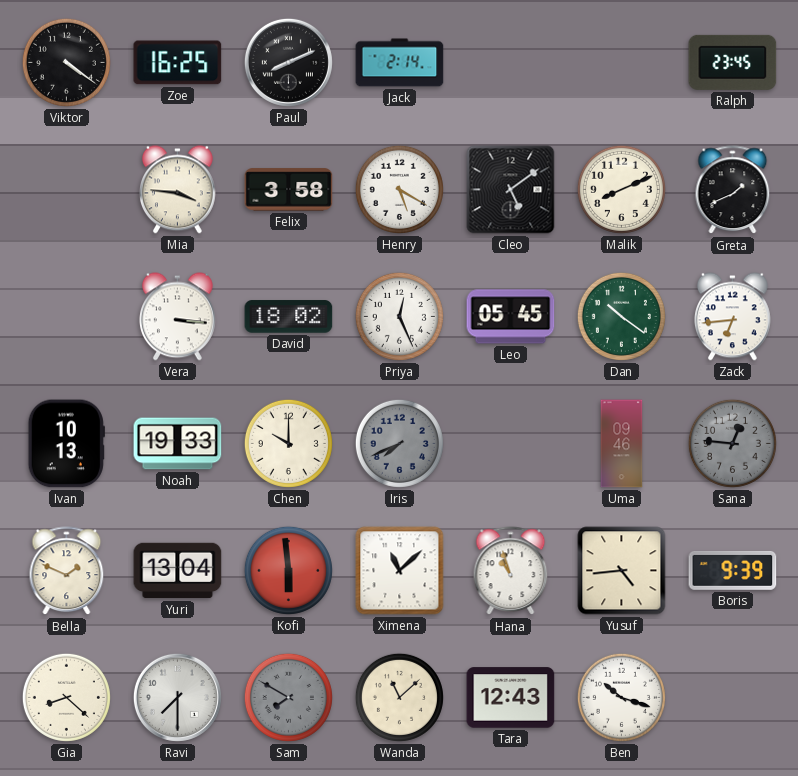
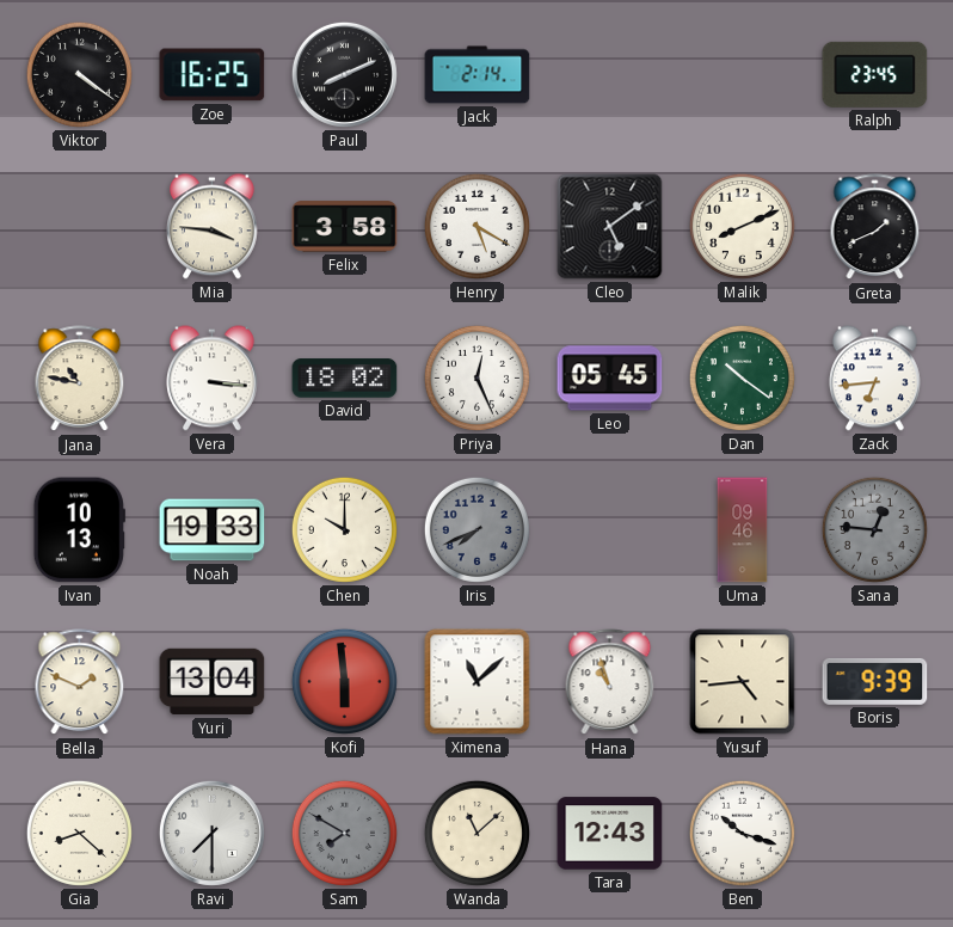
Jana: none -> 10:47 (80, 379)
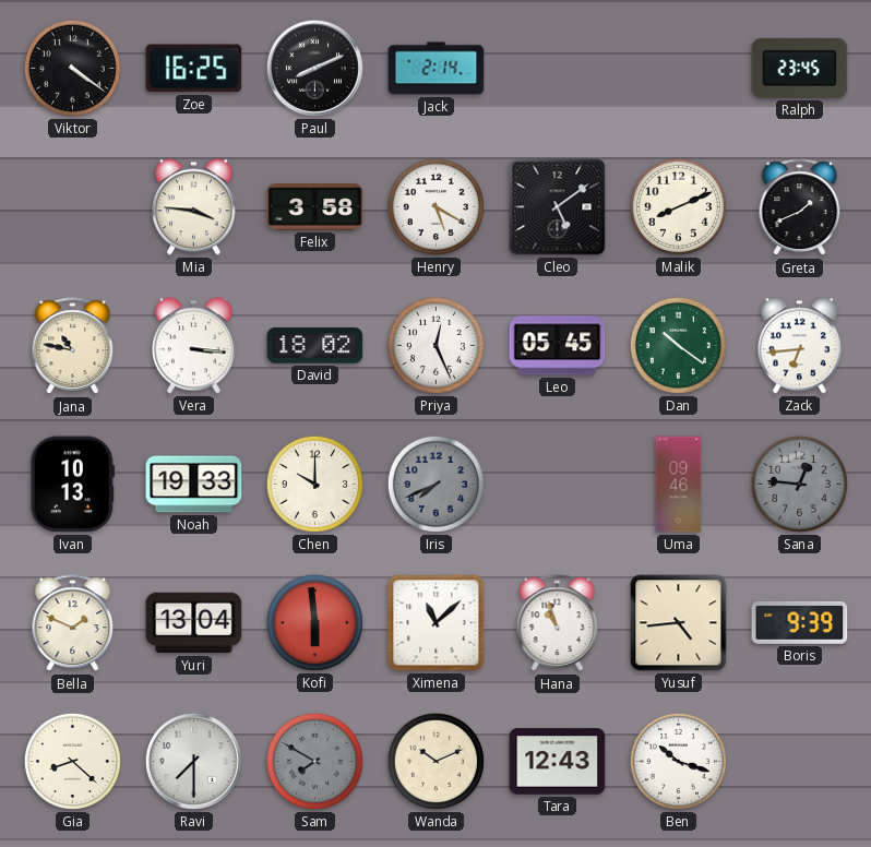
Wanda: 11:08 -> 10:11 (435, 761)
